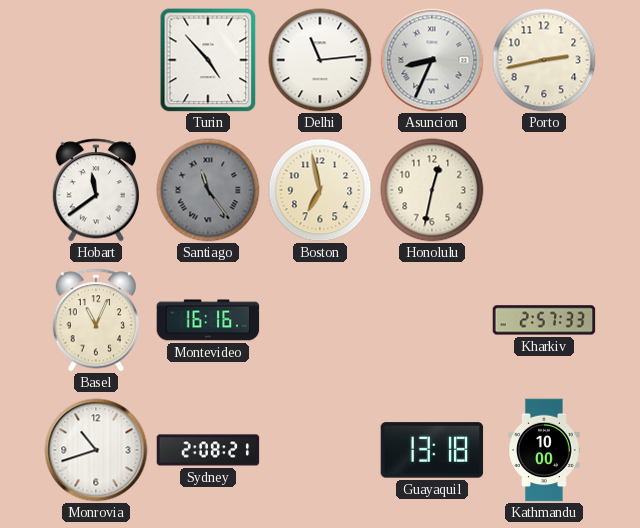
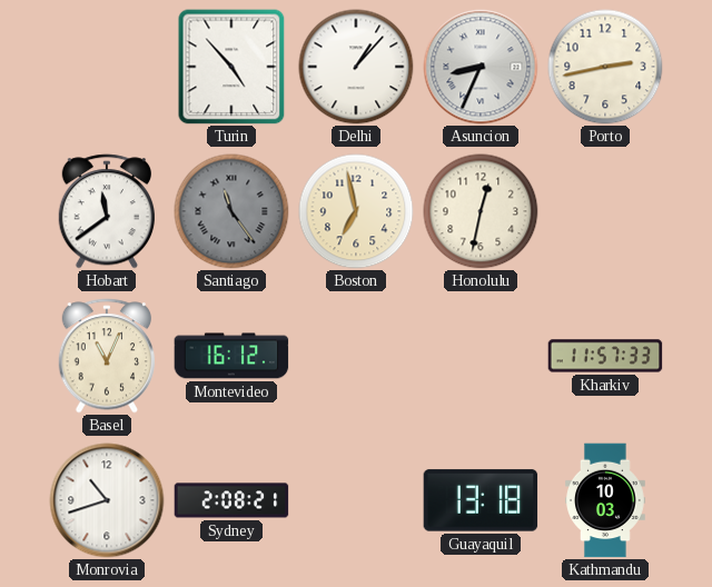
Delhi: 11:14 -> 1:07 (356, 67)
Montevideo: 16:16 -> 16:12 (231, 356)
Kharkiv: 2:57 -> 11:57 (605, 356)
Kathmandu: 10:00 -> 10:03 (605, 500)
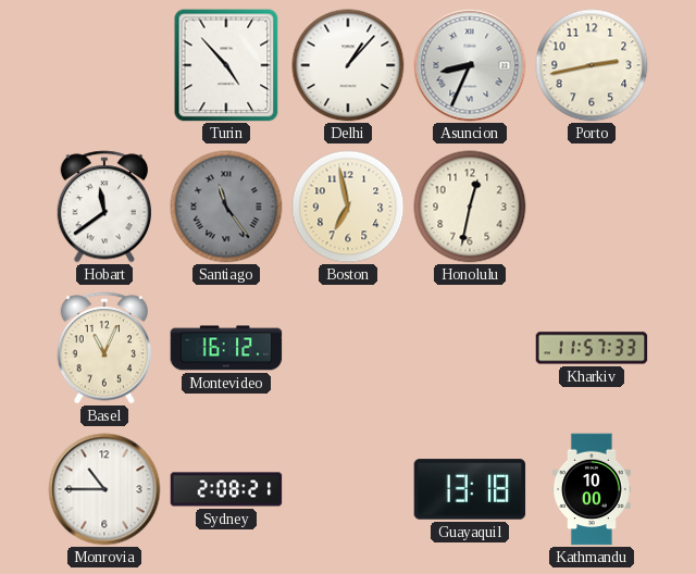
Monrovia: 10:42 -> 10:45 (104, 489)
Kathmandu: 10:03 -> 10:00 (592, 489)
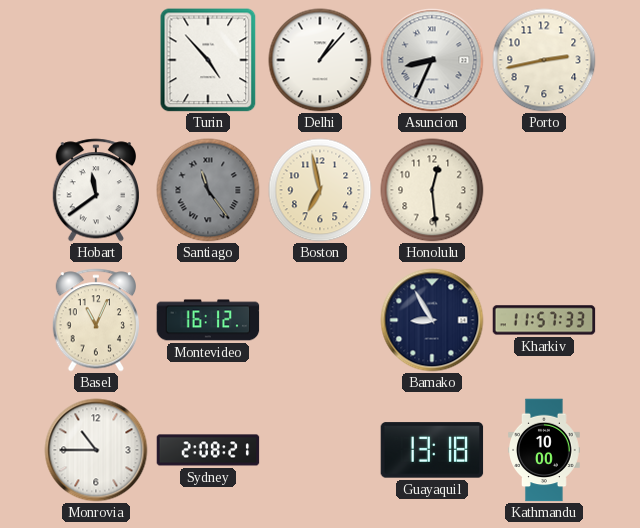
Honolulu: 12:32 -> 12:29 (432, 190)
Bamako: none -> 8:55 (432, 320)
